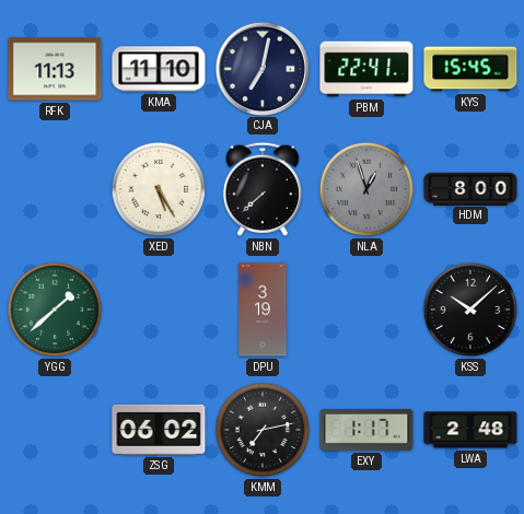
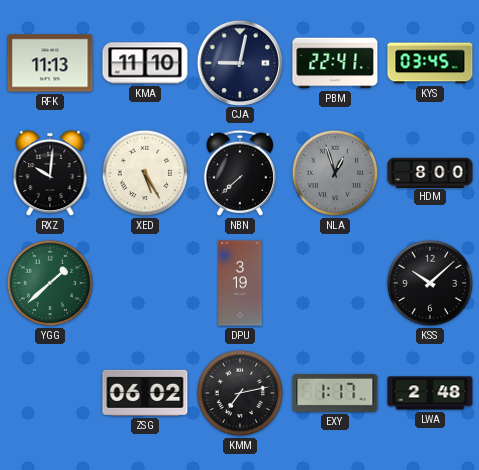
CJA: 7:02 -> 9:02 (239, 62)
KYS: 15:45 -> 03:45 (430, 63)
RXZ: none -> 10:01 (50, 173)
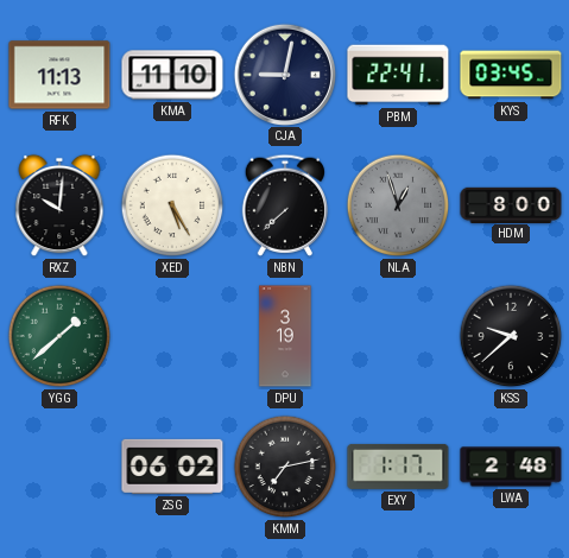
KSS: 10:08 -> 9:38 (511, 336)
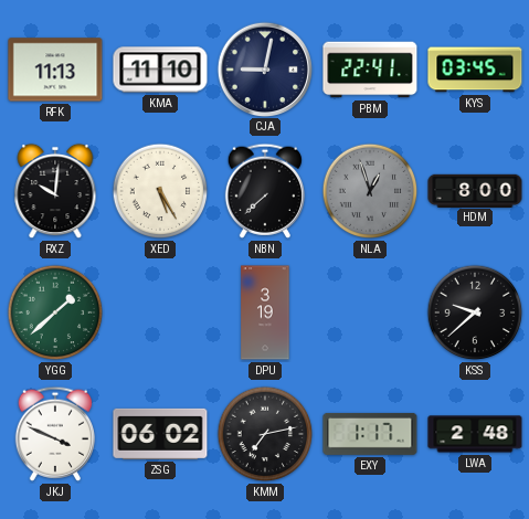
JKJ: none -> 3:49 (55, 434)
